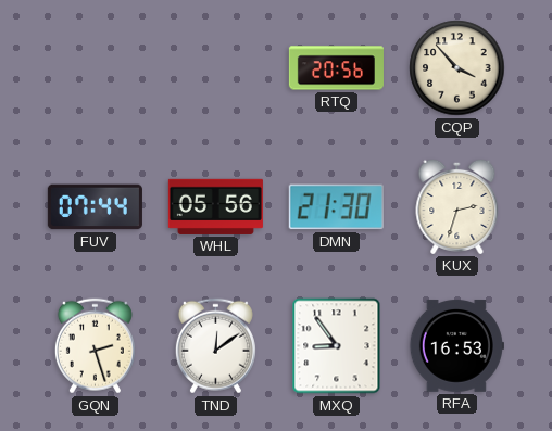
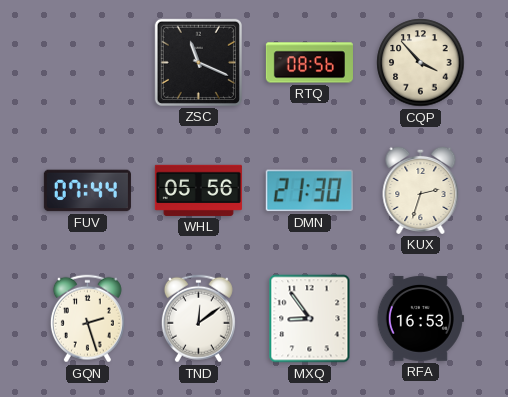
ZSC: none -> 11:19 (198, 62)
RTQ: 20:56 -> 08:56 (309, 63)
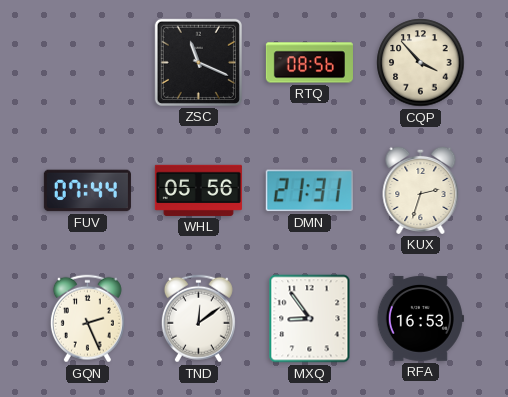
DMN: 21:30 -> 21:31 (309, 191)
GQN: 2:27 -> 2:26 (87, 319)
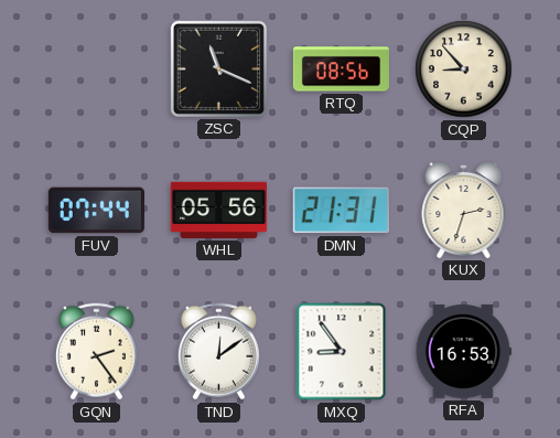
CQP: 3:53 -> 8:53 (464, 70)
GQN: 2:26 -> 2:24 (96, 352)
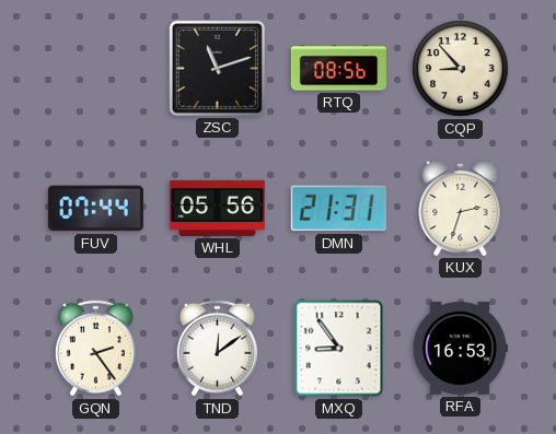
ZSC: 11:19 -> 11:12 (217, 68)
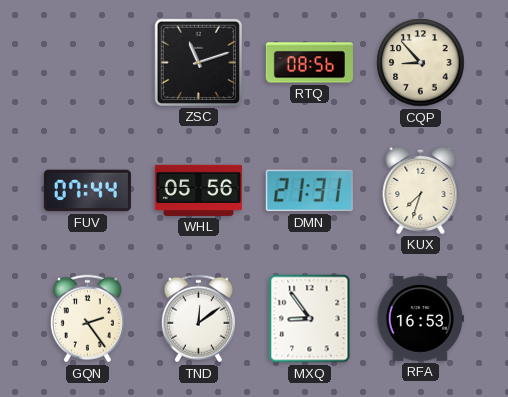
KUX: 2:33 -> 7:33 (421, 190)
